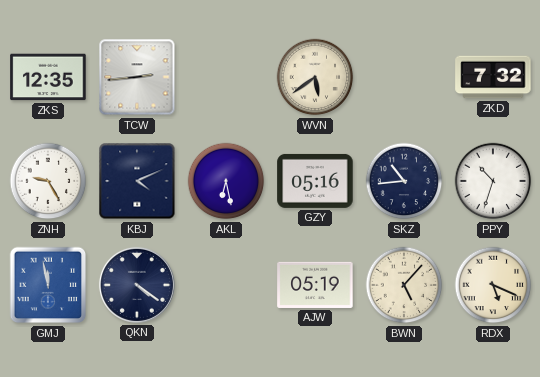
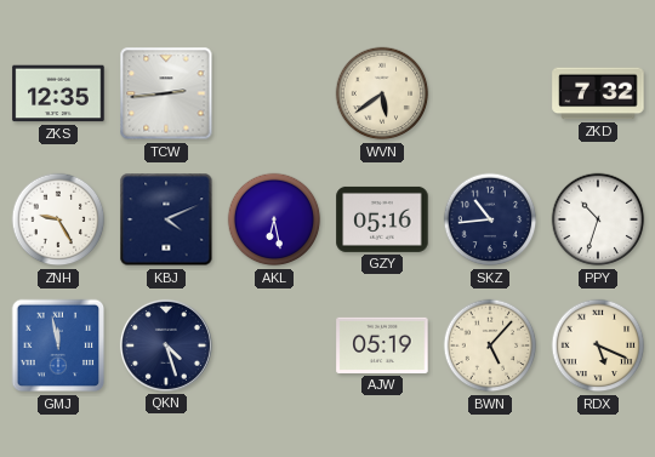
QKN: 4:21 -> 4:27 (166, 345)
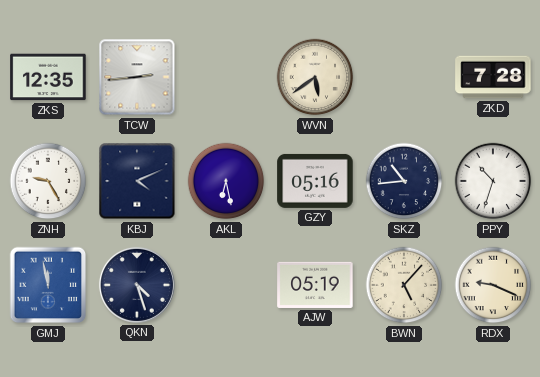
ZKD: 7:32 -> 7:28 (493, 77)
RDX: 5:19 -> 9:19 (493, 285)
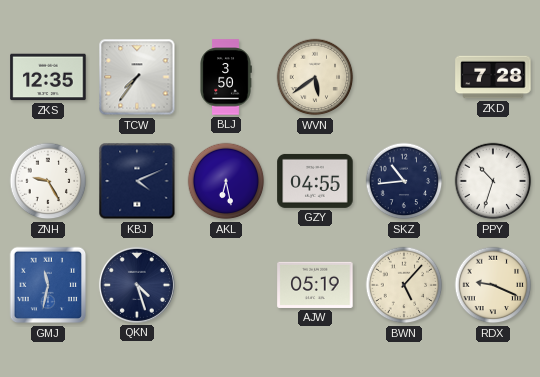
TCW: 2:44 -> 7:36 (137, 77)
BLJ: none -> 3:50 (226, 77)
GZY: 05:16 -> 04:55 (315, 181)
GMJ: 11:58 -> 11:32 (48, 285)
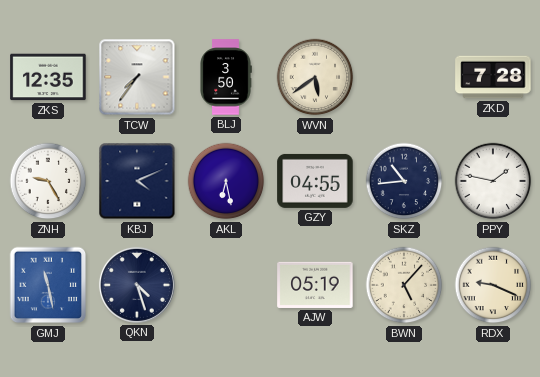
PPY: 10:33 -> 1:47 (493, 181)
GMJ: 11:32 -> 11:28 (48, 285)
